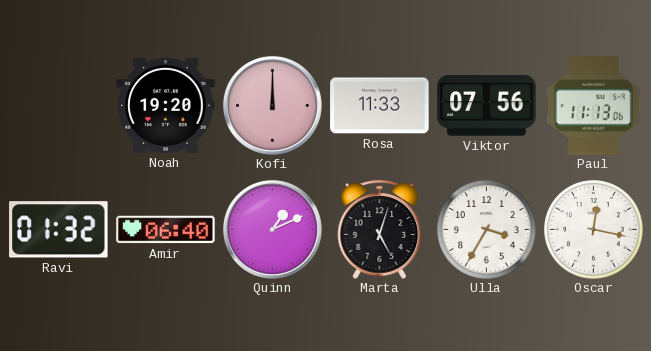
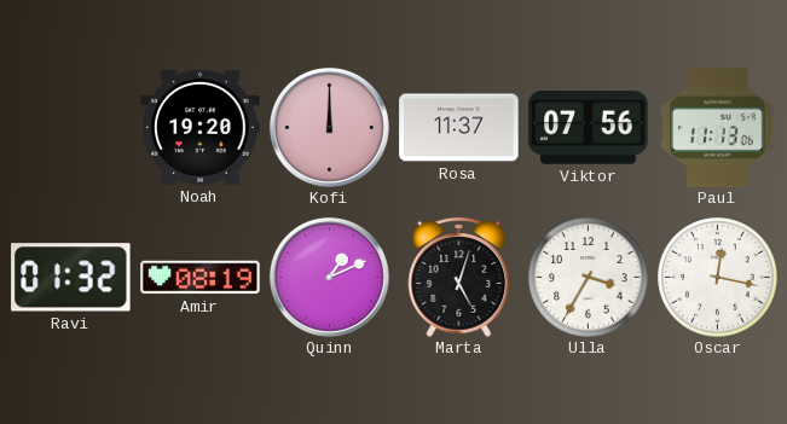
Rosa: 11:33 -> 11:37 (459, 128)
Amir: 06:40 -> 08:19 (201, 278)
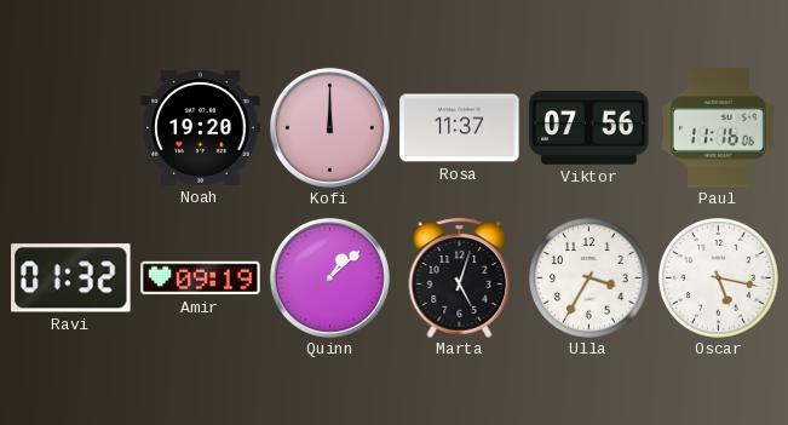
Paul: 11:13 -> 11:16 (719, 128)
Amir: 08:19 -> 09:19 (201, 278)
Quinn: 1:11 -> 1:08 (329, 277)
Oscar: 12:17 -> 5:17 (719, 278)
